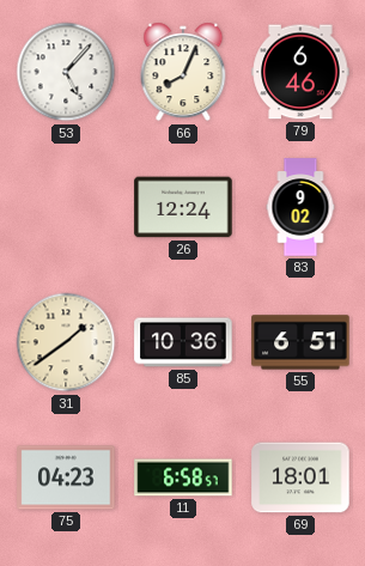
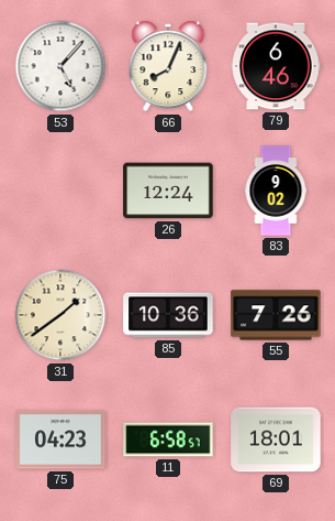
55: 6:51 -> 7:26 (276, 315)
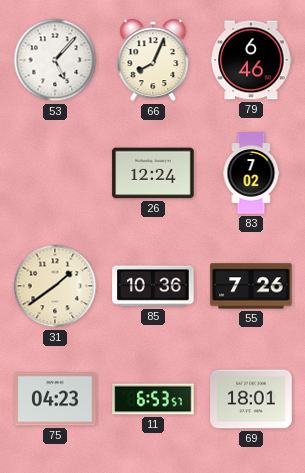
83: 9:02 -> 7:02 (251, 173)
11: 6:58 -> 6:53 (153, 399)
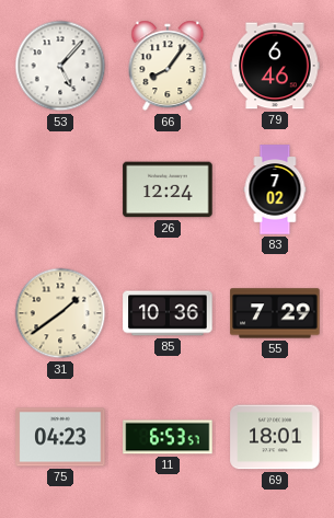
66: 8:04 -> 8:06 (168, 66)
55: 7:26 -> 7:29 (275, 313)
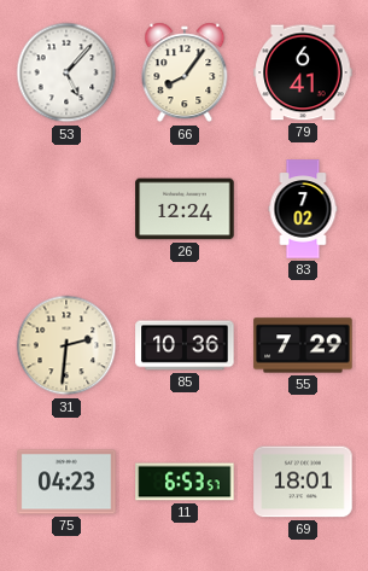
79: 6:46 -> 6:41 (303, 72)
31: 1:39 -> 2:31 (66, 345)
